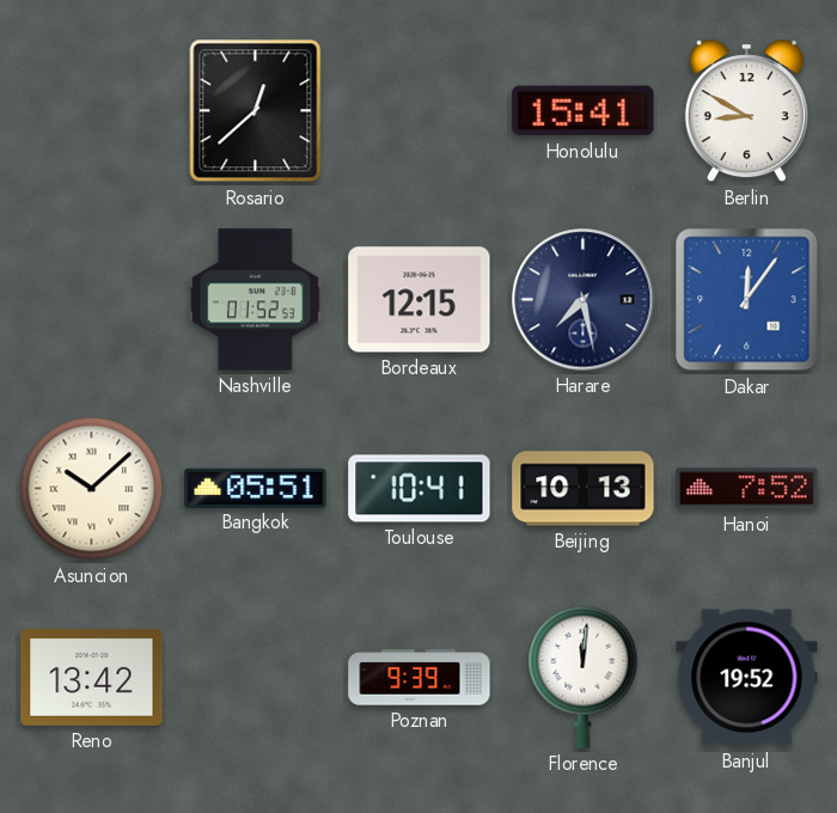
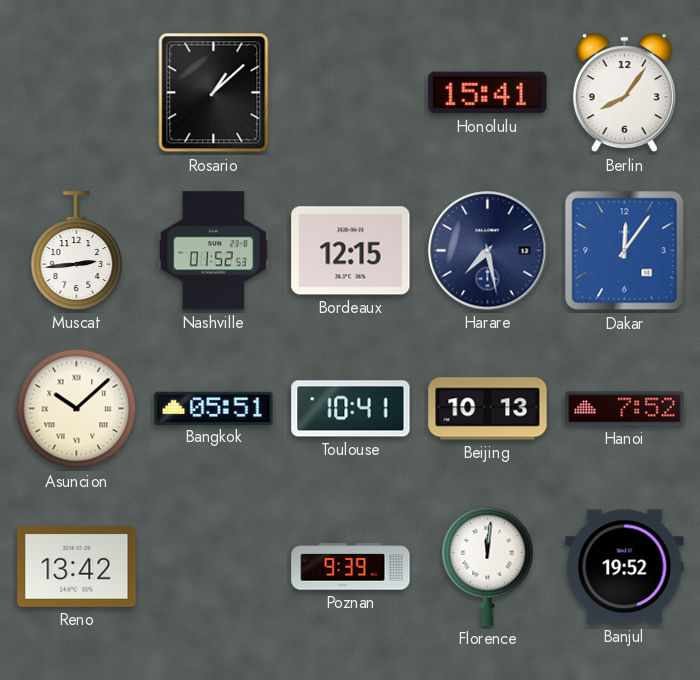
Rosario: 12:38 -> 1:08 (214, 93)
Berlin: 8:50 -> 8:06 (624, 93)
Muscat: none -> 2:44 (77, 251)
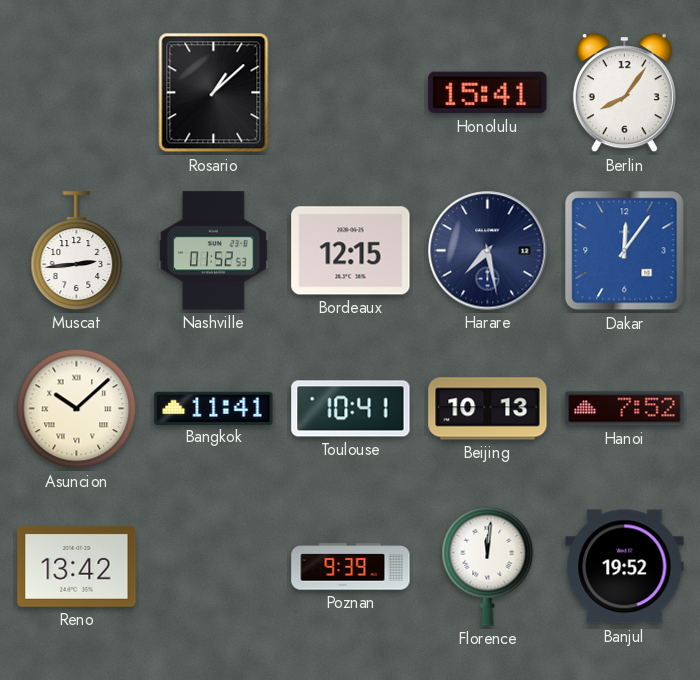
Bangkok: 05:51 -> 11:41 (214, 408)
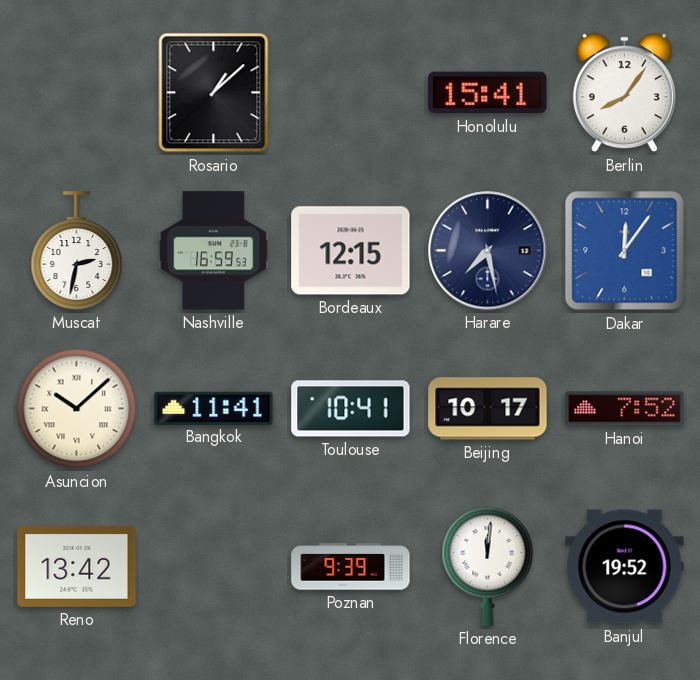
Muscat: 2:44 -> 2:32 (77, 251)
Nashville: 01:52 -> 16:59 (214, 251)
Beijing: 10:13 -> 10:17 (488, 409)
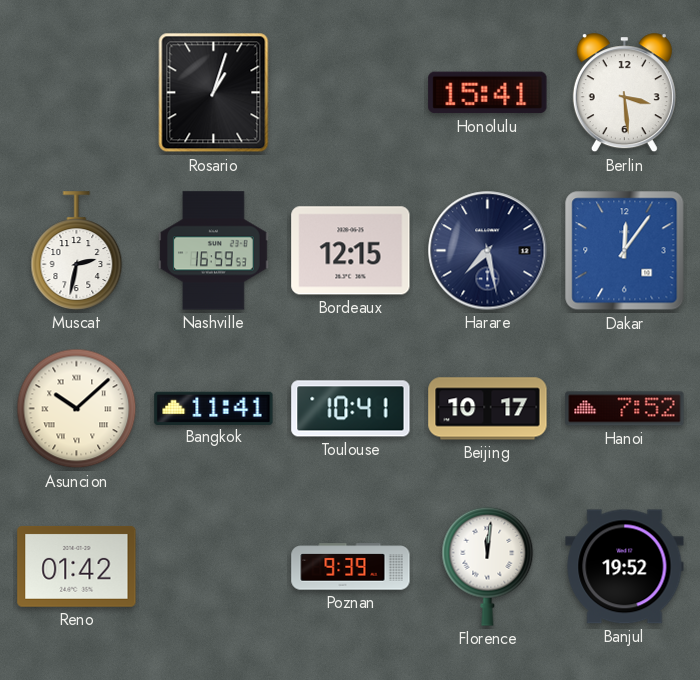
Rosario: 1:08 -> 1:03 (214, 93)
Berlin: 8:06 -> 3:29 (624, 93)
Reno: 13:42 -> 01:42 (77, 566)
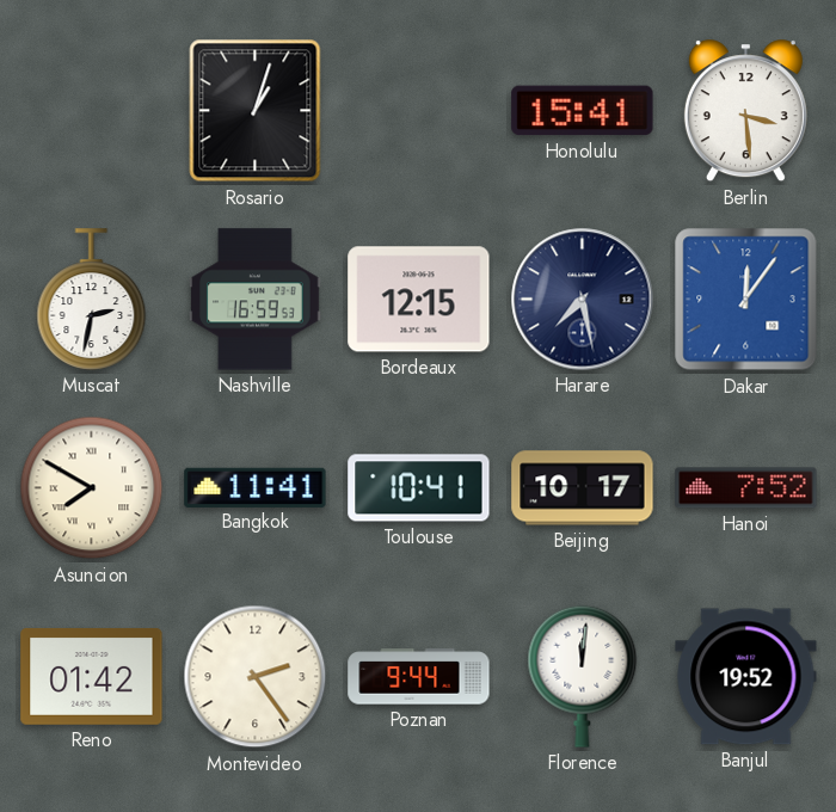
Asuncion: 10:08 -> 7:50 (92, 488)
Montevideo: none -> 2:24 (256, 677)
Poznan: 9:39 -> 9:44 (419, 677)
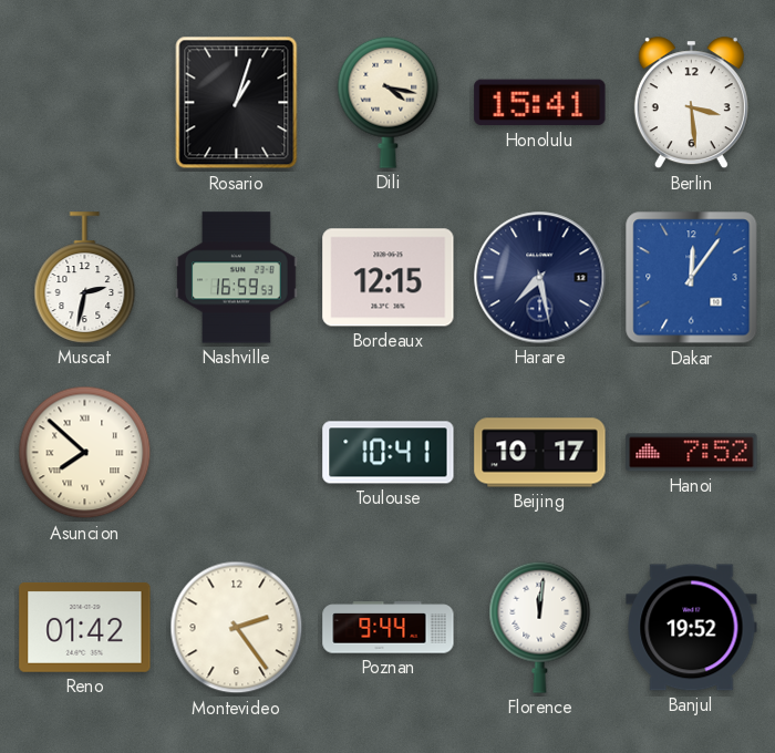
Dili: none -> 4:17 (389, 102)
Asuncion: 7:50 -> 7:52 (85, 453)
Bangkok: 11:41 -> none (256, 487)
